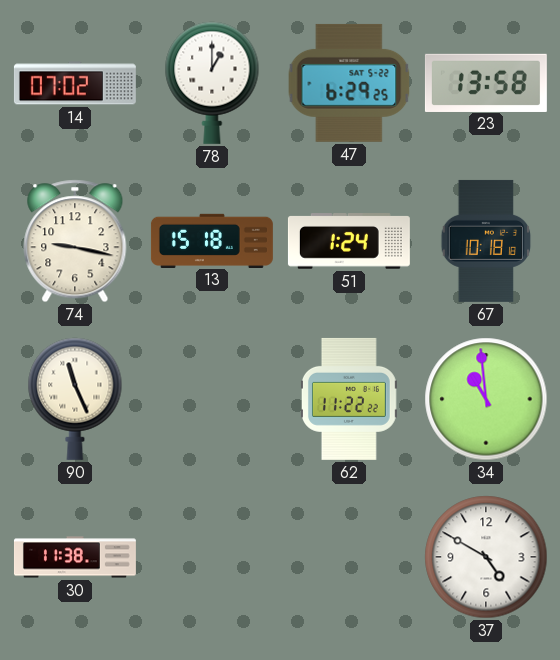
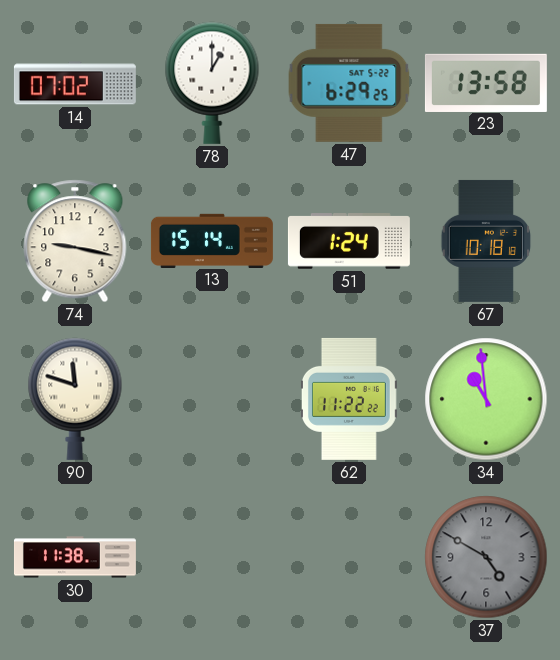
13: 15:18 -> 15:14 (212, 240)
90: 11:26 -> 11:48 (75, 399)
37 dial: white -> grey (486, 557)
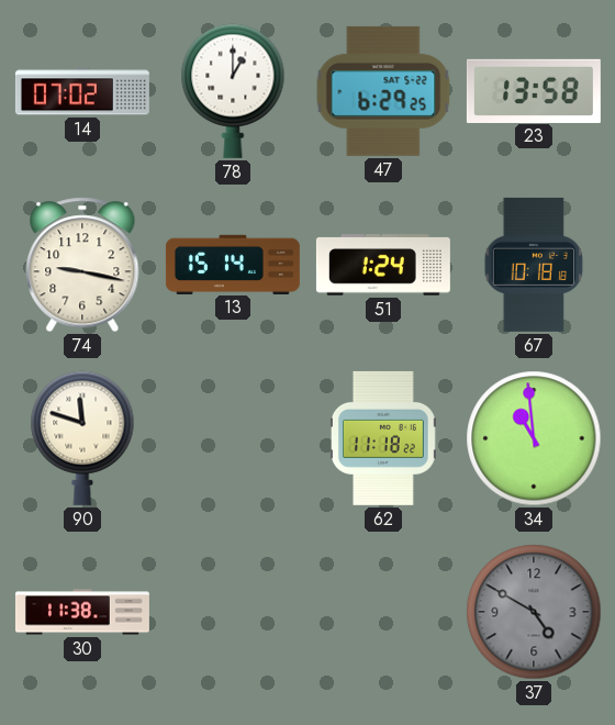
62: 11:22 -> 11:18 (383, 438)
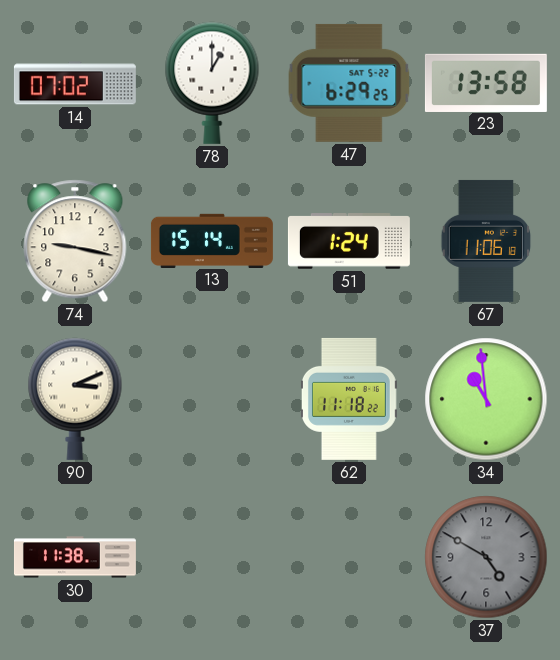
67: 10:18 -> 11:06 (486, 241)
90: 11:48 -> 3:11 (75, 399)
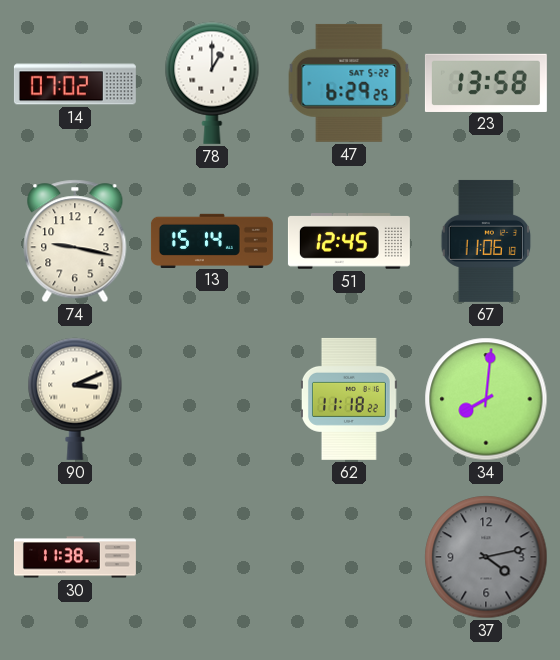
51: 1:24 -> 12:45 (349, 241)
34: 10:59 -> 8:01 (486, 399)
37: 4:50 -> 4:13 (486, 557)
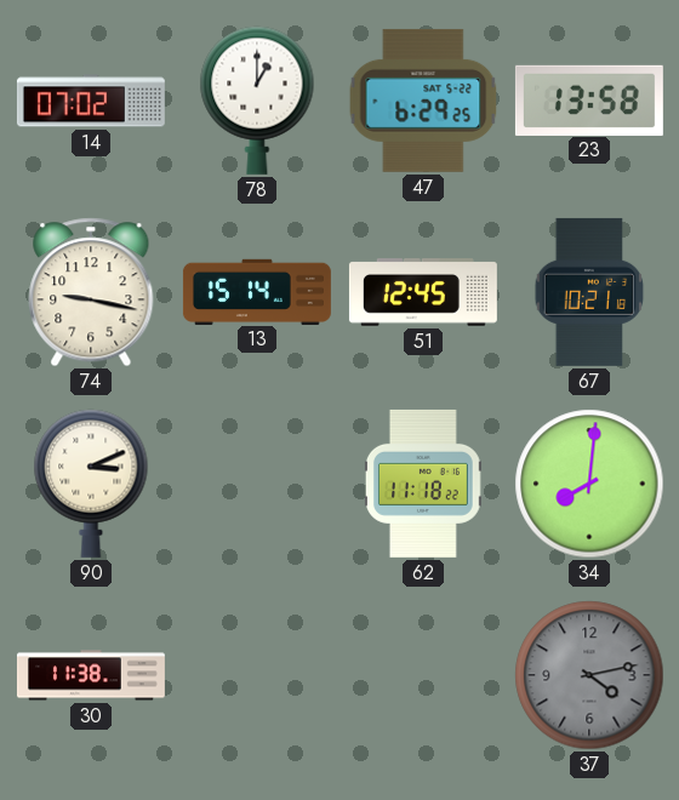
67: 11:06 -> 10:21 (589, 292)
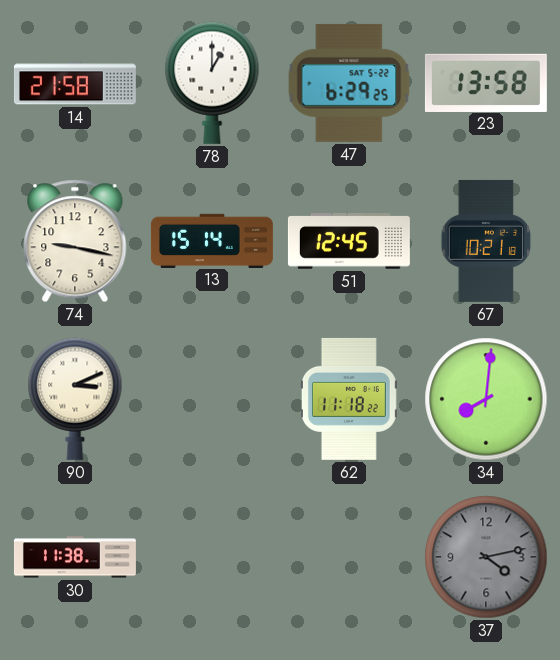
14: 07:02 -> 21:58 (75, 83)
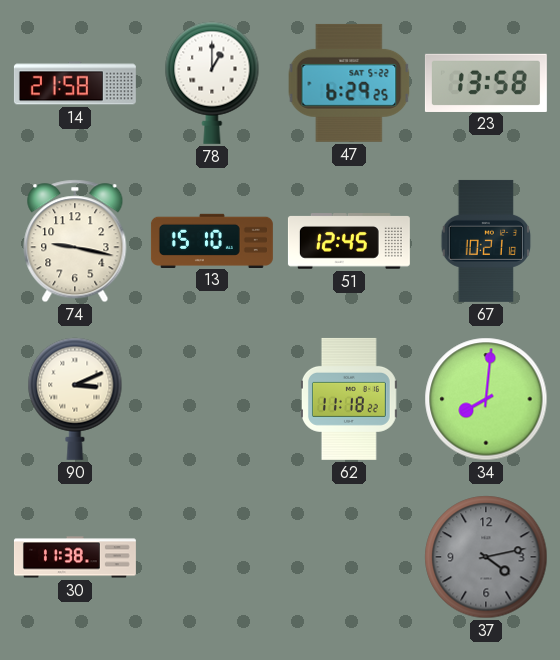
13: 15:14 -> 15:10 (212, 240)
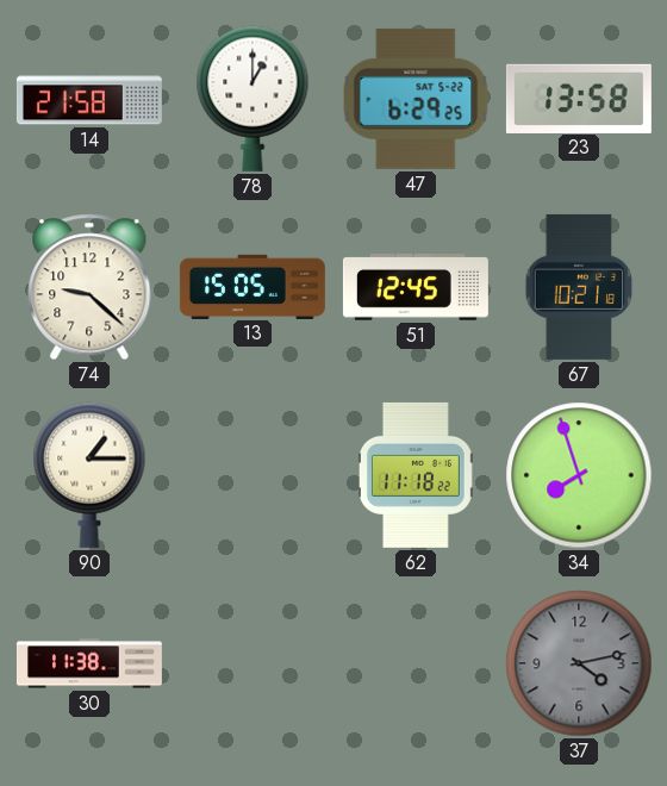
74: 9:17 -> 9:22 (89, 287)
13: 15:10 -> 15:05 (253, 286)
90: 3:11 -> 1:15 (89, 475)
34: 8:01 -> 7:57 (579, 475)
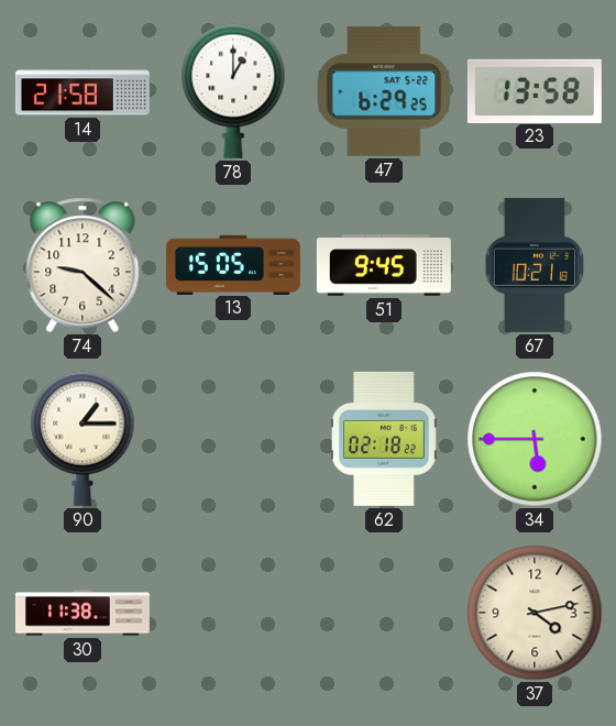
51: 12:45 -> 9:45 (384, 265)
62: 11:18 -> 02:18 (384, 439)
34: 7:57 -> 5:45 (535, 439)
37 dial: grey -> cream (535, 613)
